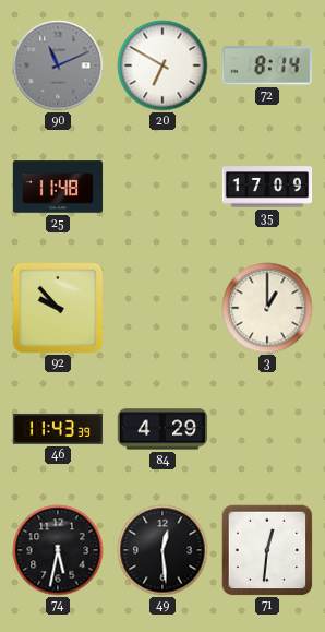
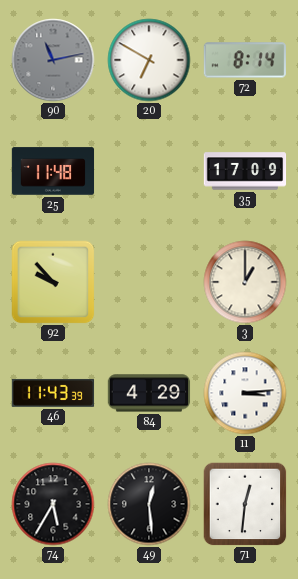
90: 11:11 -> 11:13 (53, 60)
11: none -> 3:14 (245, 393)
74: 5:32 -> 5:35 (53, 504)
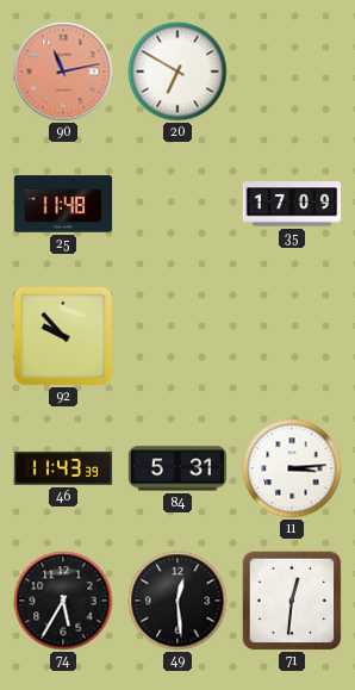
90 dial: grey -> salmon (63, 72)
72: 8:14 -> none (244, 60)
3: 1:00 -> none (245, 282)
84: 4:29 -> 5:31 (177, 468)
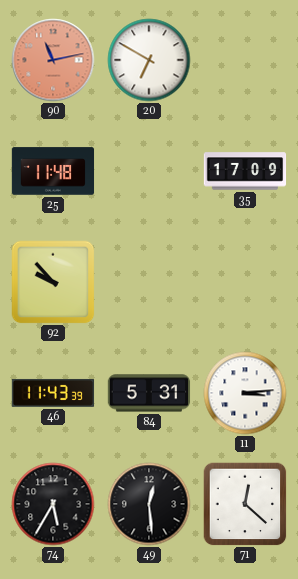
71: 12:31 -> 12:22 (245, 504)
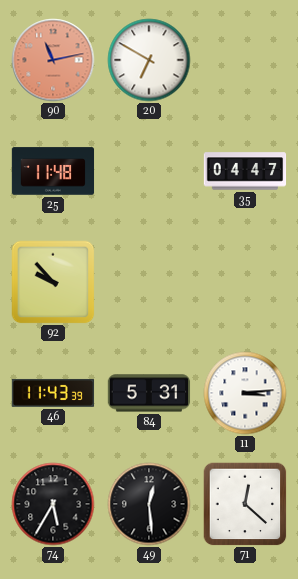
35: 17:09 -> 04:47 (245, 171)
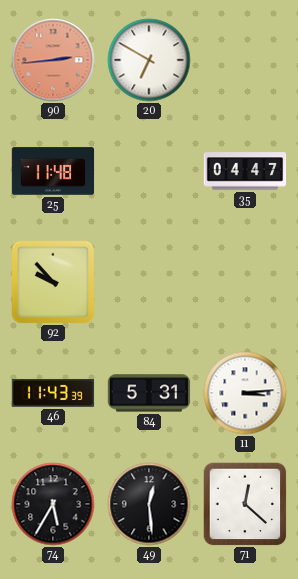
90: 11:13 -> 2:44 (53, 60)
